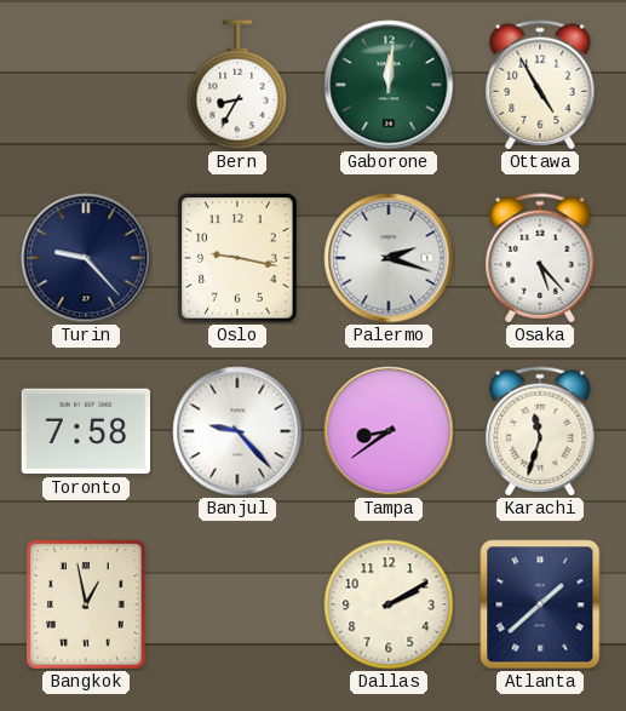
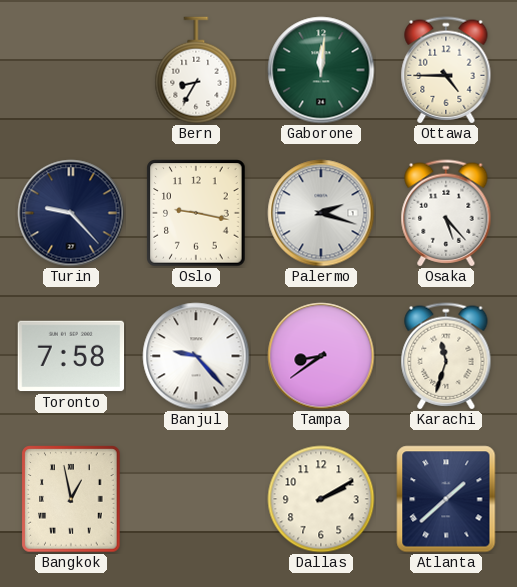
Ottawa: 4:55 -> 4:45 (446, 70)
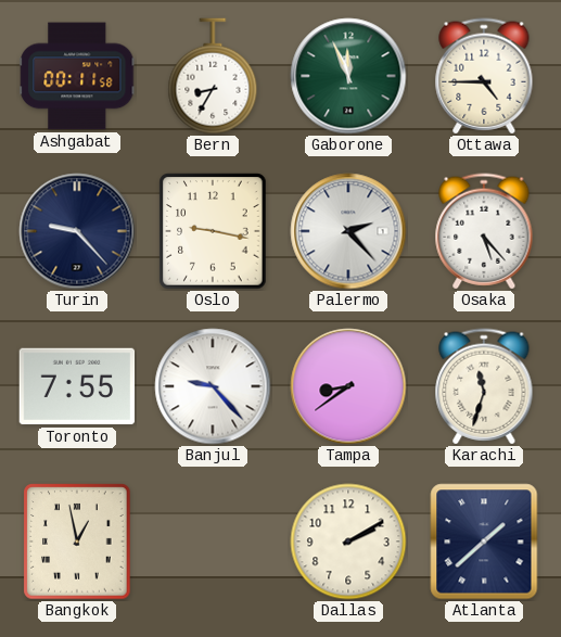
Ashgabat: none -> 00:11 (77, 76)
Gaborone: 12:01 -> 11:56 (348, 76)
Palermo: 2:18 -> 2:23 (348, 231)
Toronto: 7:58 -> 7:55 (77, 386)
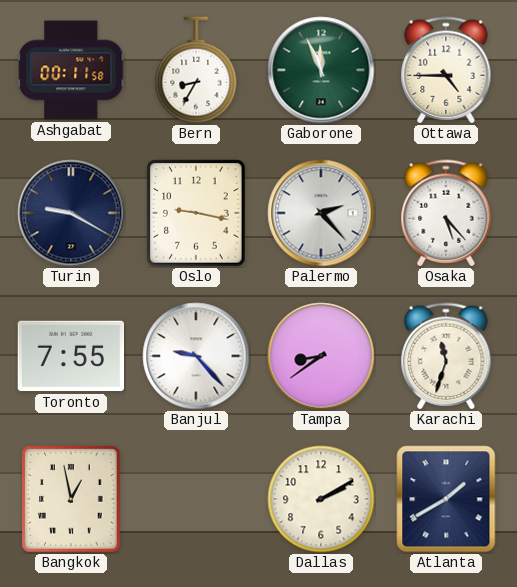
Turin: 9:23 -> 9:20 (71, 213)
Atlanta: 1:38 -> 1:40 (446, 499)
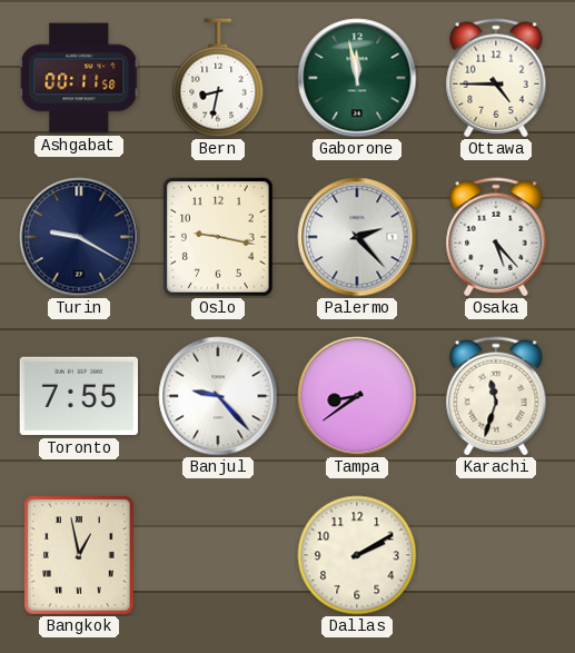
Bern: 8:35 -> 8:32 (218, 78)
Gaborone: 11:56 -> 11:58 (357, 78)
Atlanta: 1:40 -> none (446, 499)
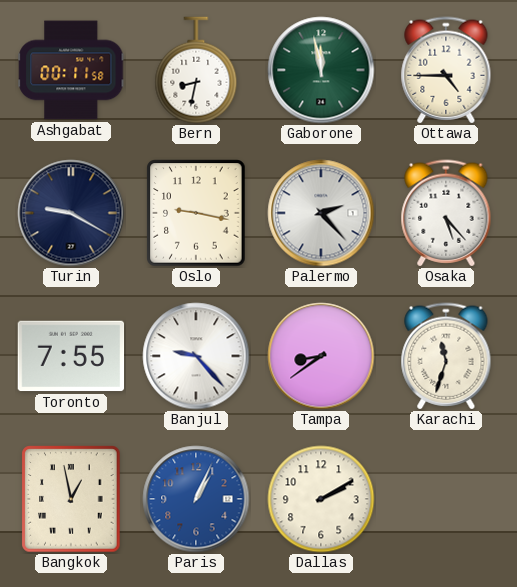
Paris: none -> 1:04 (196, 499)
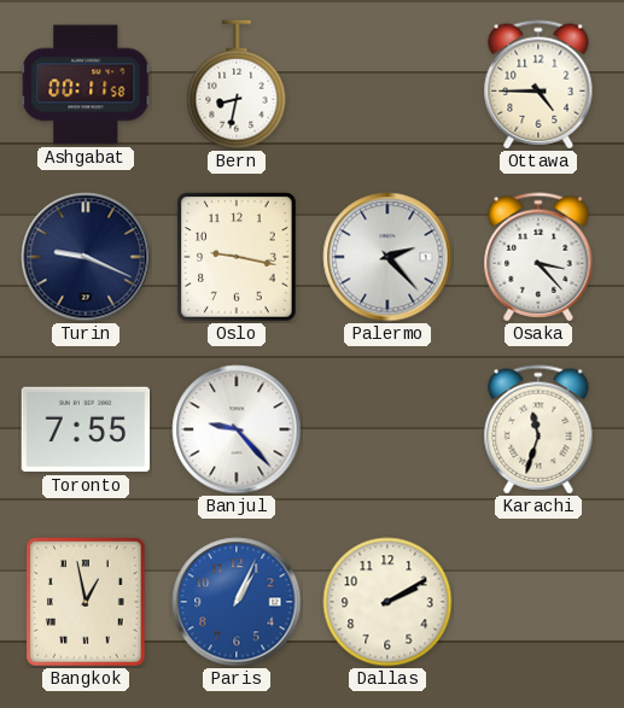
Gaborone: 11:58 -> none (321, 70)
Turin: 9:20 -> 9:19 (86, 257)
Osaka: 5:23 -> 3:23 (538, 257)
Tampa: 8:39 -> none (321, 356)
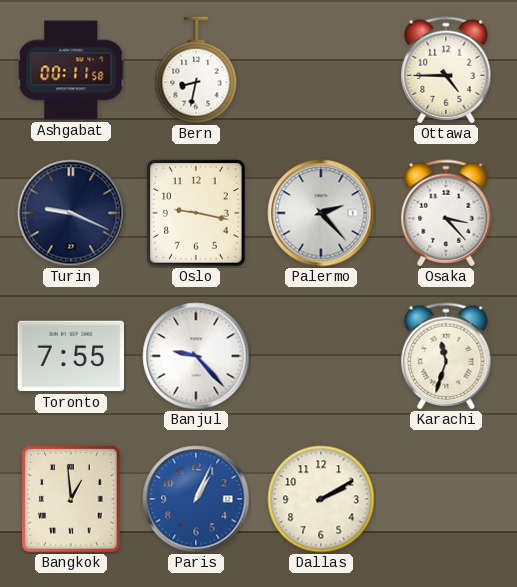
Bangkok: 12:58 -> 12:59 (71, 499)
